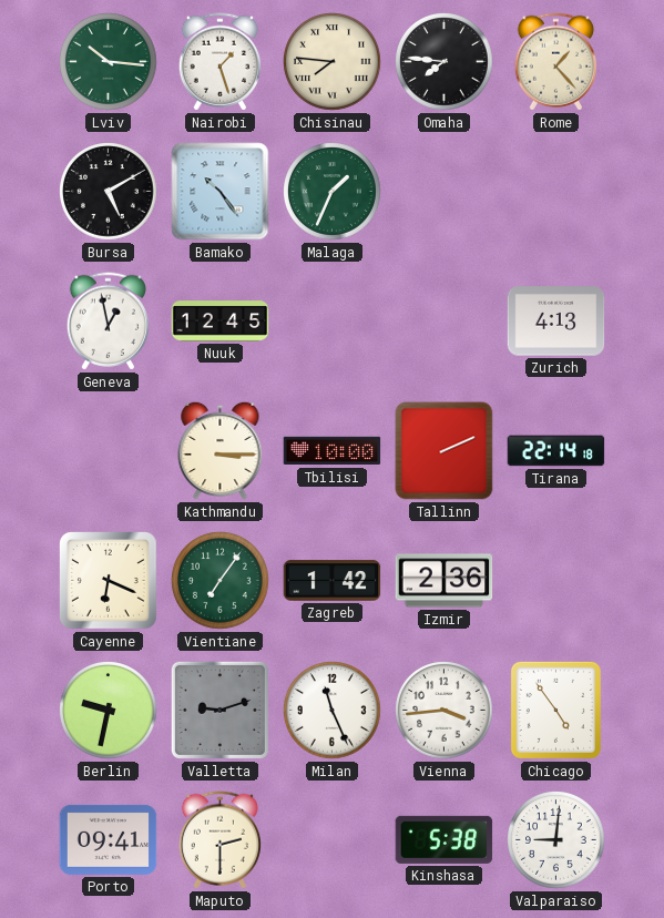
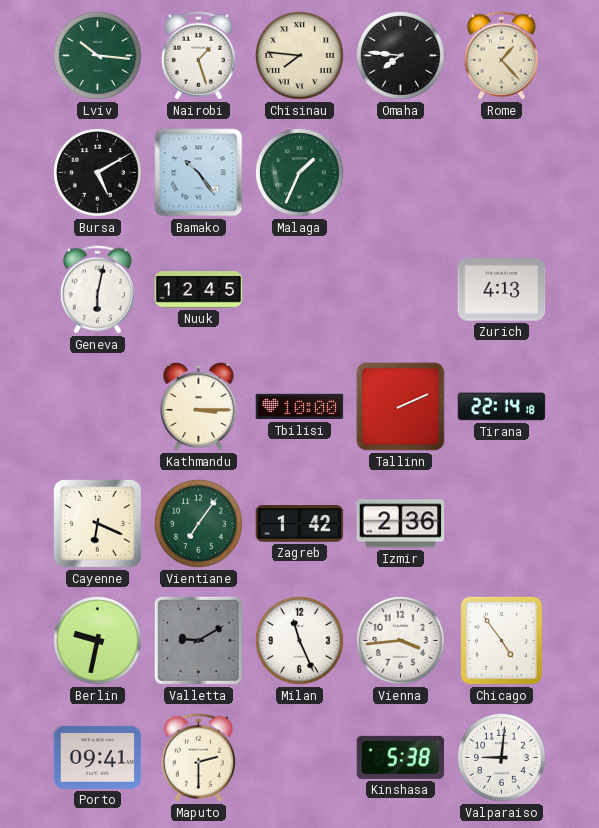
Geneva: 12:58 -> 6:02 (97, 290)
Valletta: 9:12 -> 9:10 (198, 640)
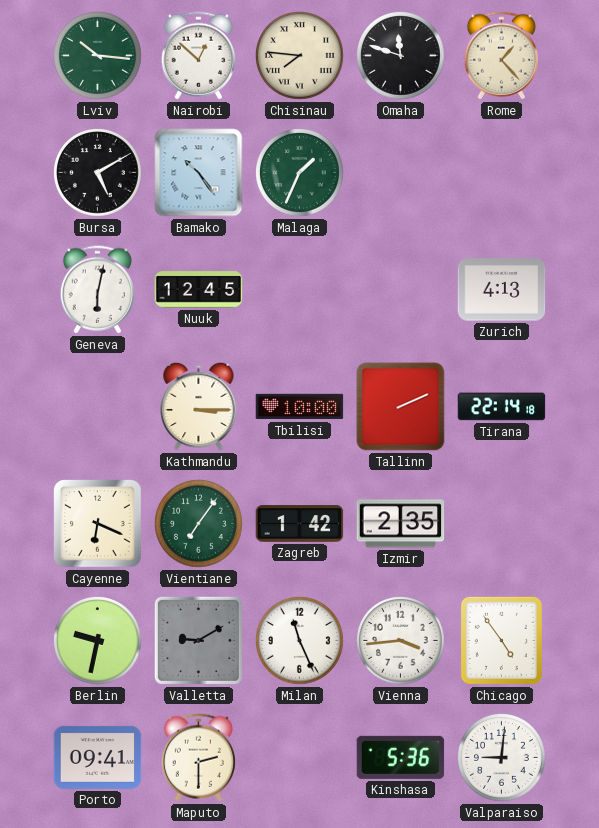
Nairobi: 1:27 -> 12:52 (198, 56)
Omaha: 7:46 -> 11:48 (401, 56)
Izmir: 2:36 -> 2:35 (401, 524)
Kinshasa: 5:38 -> 5:36 (401, 757)
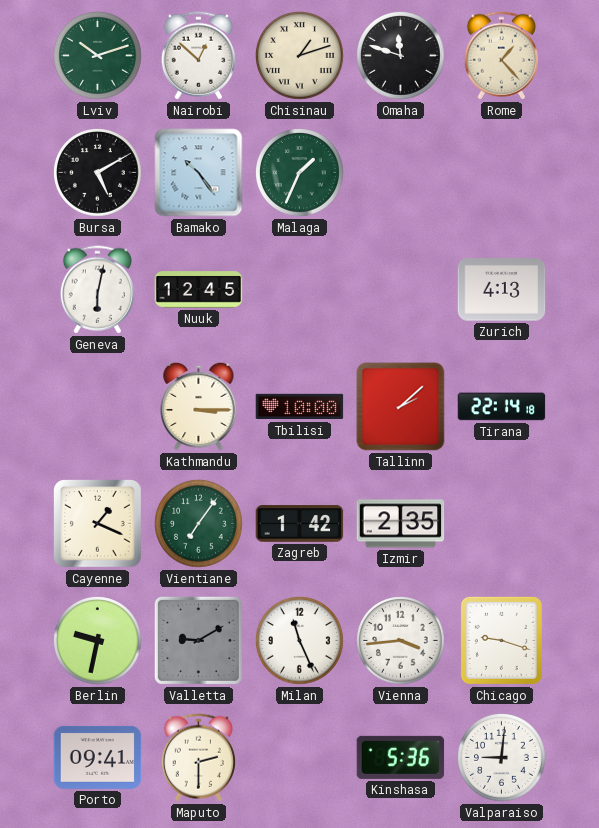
Lviv: 10:16 -> 10:12 (98, 56)
Chisinau: 7:46 -> 1:12 (300, 56)
Tallinn: 2:11 -> 2:08 (401, 407)
Cayenne: 6:19 -> 1:19 (98, 524)
Chicago: 4:54 -> 9:18 (501, 640)
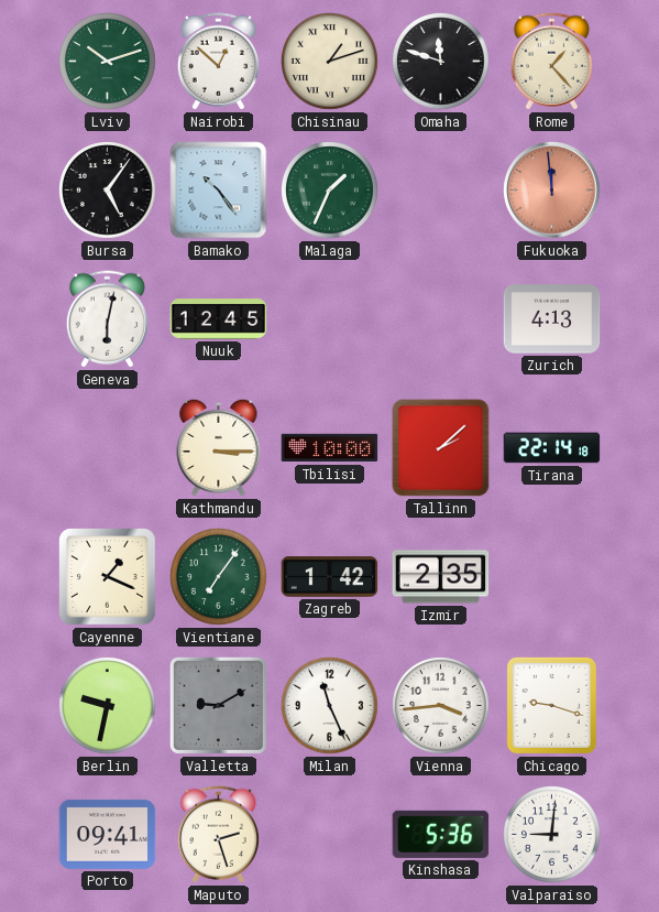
Bursa: 5:10 -> 5:06 (108, 191)
Fukuoka: none -> 11:59 (552, 191)
Maputo: 2:30 -> 2:27 (218, 835)
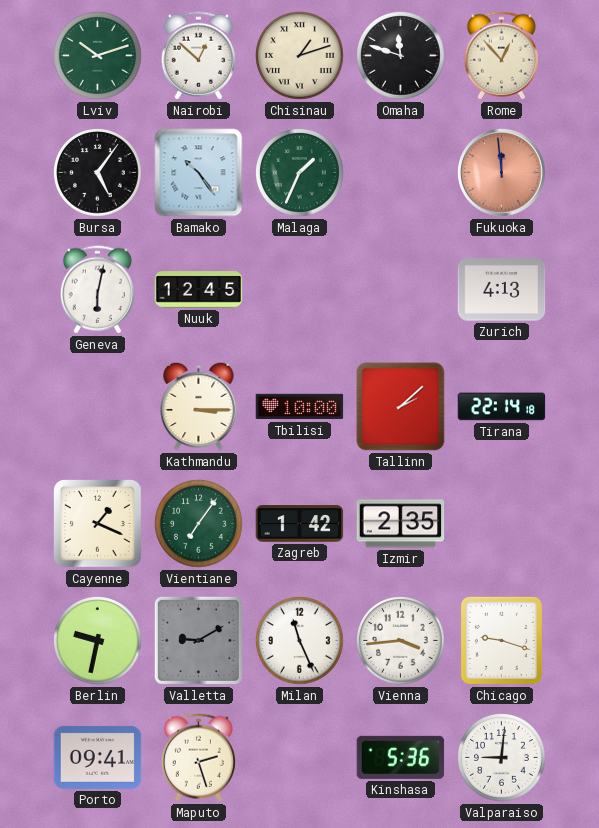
Rome: 1:23 -> 12:53 (501, 56)
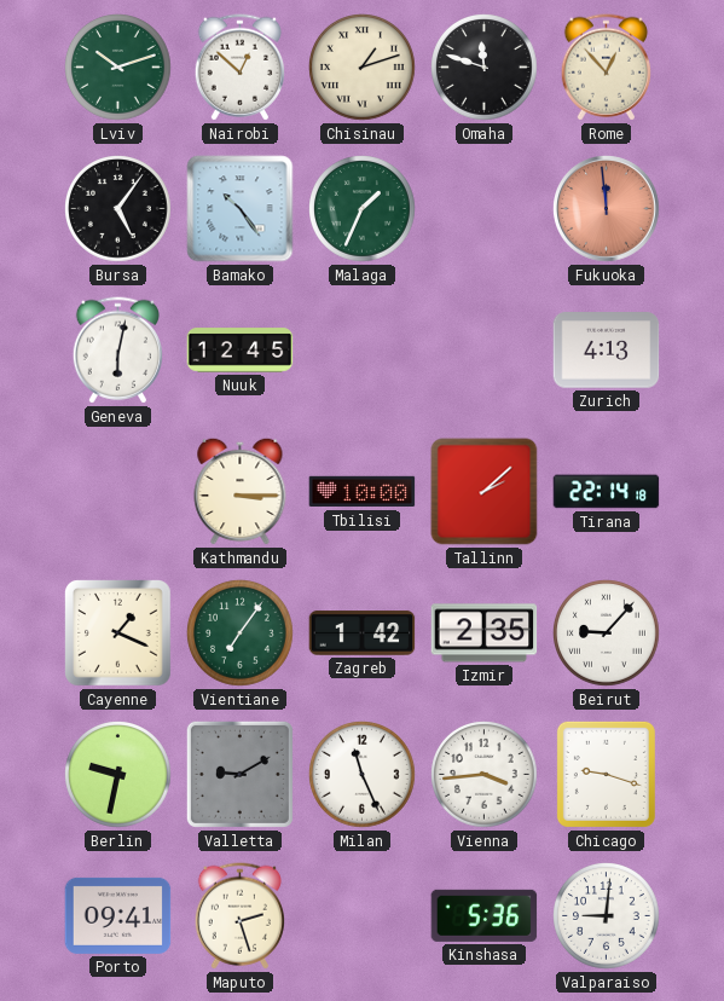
Beirut: none -> 9:07 (607, 633)
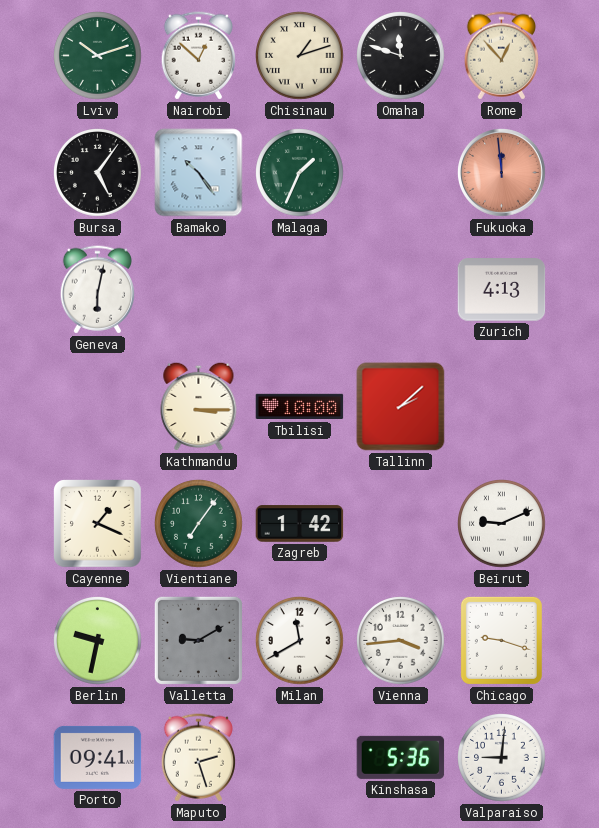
Nuuk: 12:45 -> none (241, 351)
Tirana: 22:14 -> none (607, 492)
Izmir: 2:35 -> none (485, 633)
Beirut: 9:07 -> 9:11 (502, 524)
Milan: 11:26 -> 11:40 (300, 641)
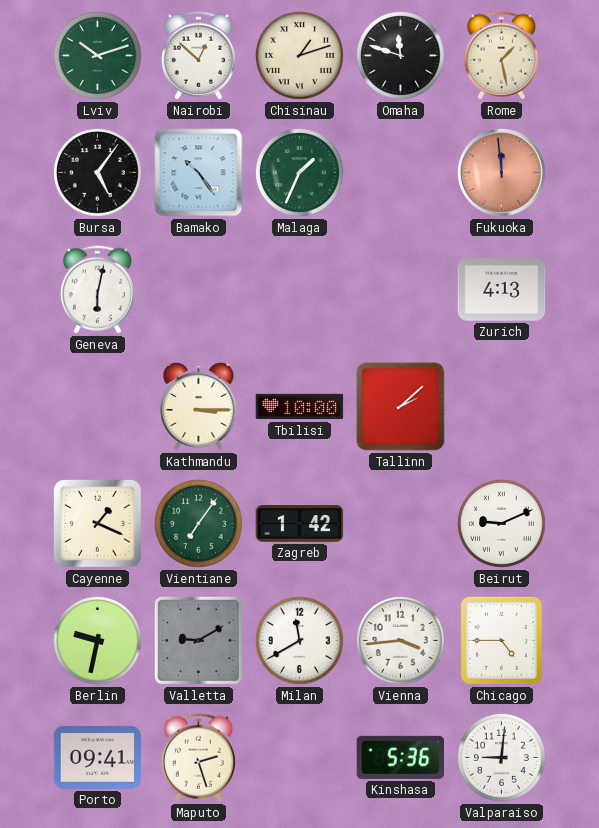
Rome: 12:53 -> 1:28 (501, 56)
Chicago: 9:18 -> 4:45 (501, 640)
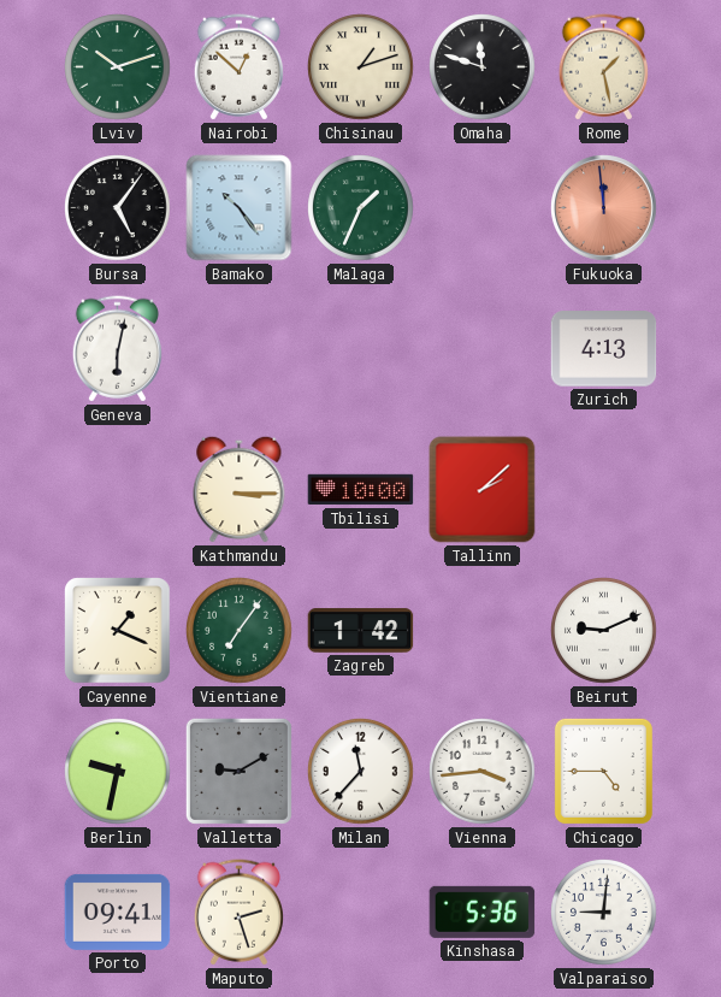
Milan: 11:40 -> 11:37 (361, 772)
